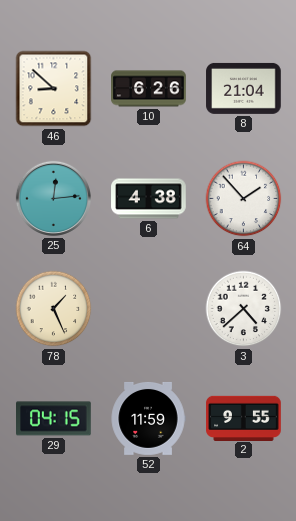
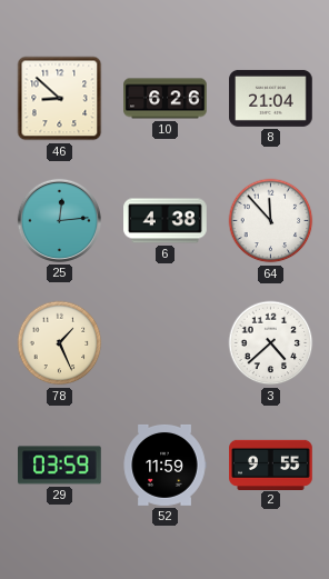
64: 1:53 -> 11:53 (271, 221)
29: 04:15 -> 03:59 (60, 466)
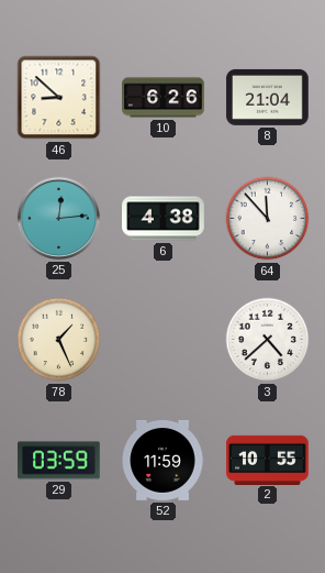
2: 9:55 -> 10:55 (268, 460)
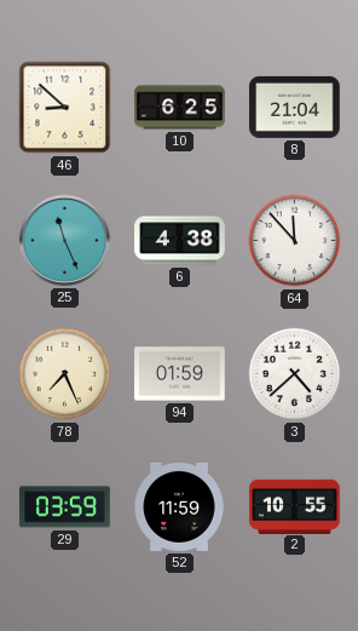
10: 6:26 -> 6:25 (180, 108)
25: 12:14 -> 11:26 (64, 240)
78: 1:26 -> 7:26 (65, 374)
94: none -> 01:59 (180, 374)
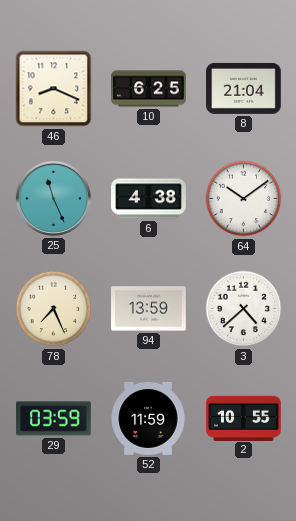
46: 8:52 -> 8:19 (54, 89)
64: 11:53 -> 10:09 (244, 199)
94: 01:59 -> 13:59 (149, 309)
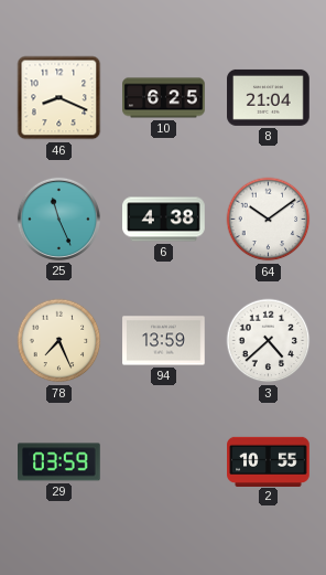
52: 11:59 -> none (148, 418)
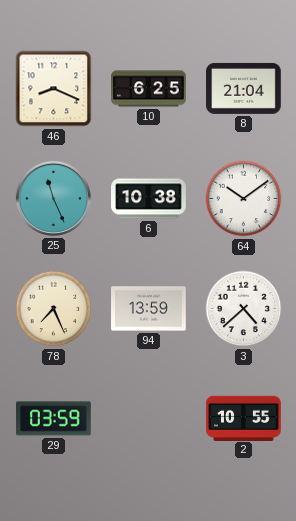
6: 4:38 -> 10:38 (149, 199)
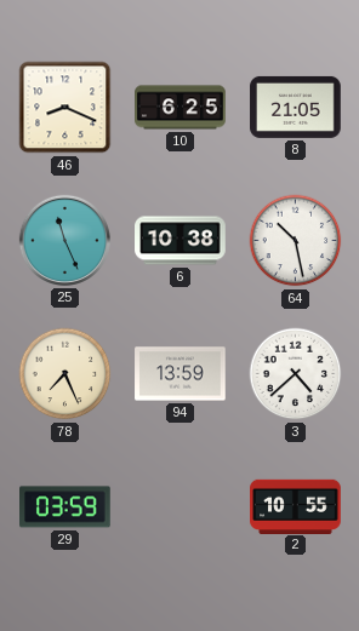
8: 21:04 -> 21:05 (296, 107)
64: 10:09 -> 10:28 (296, 241)
